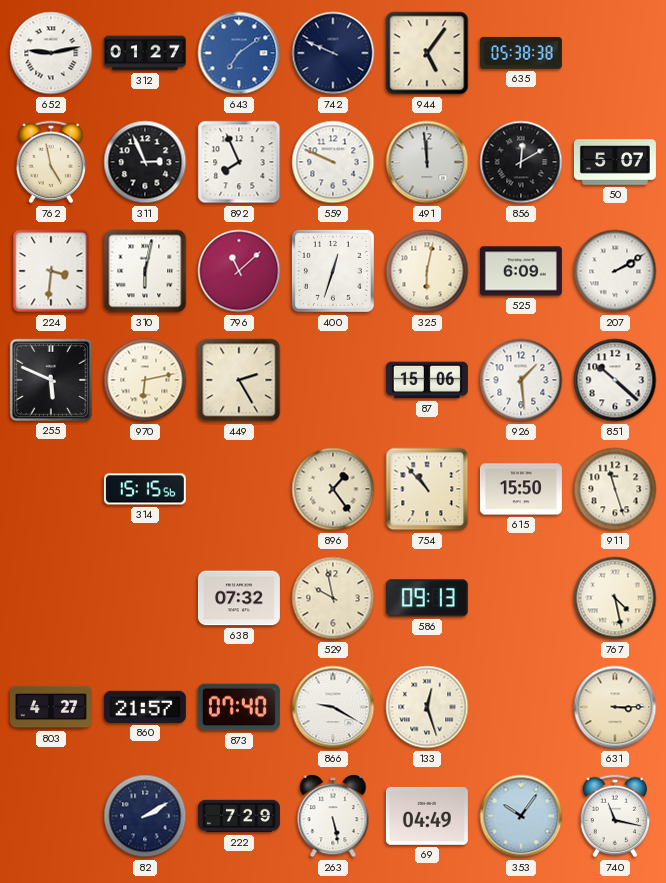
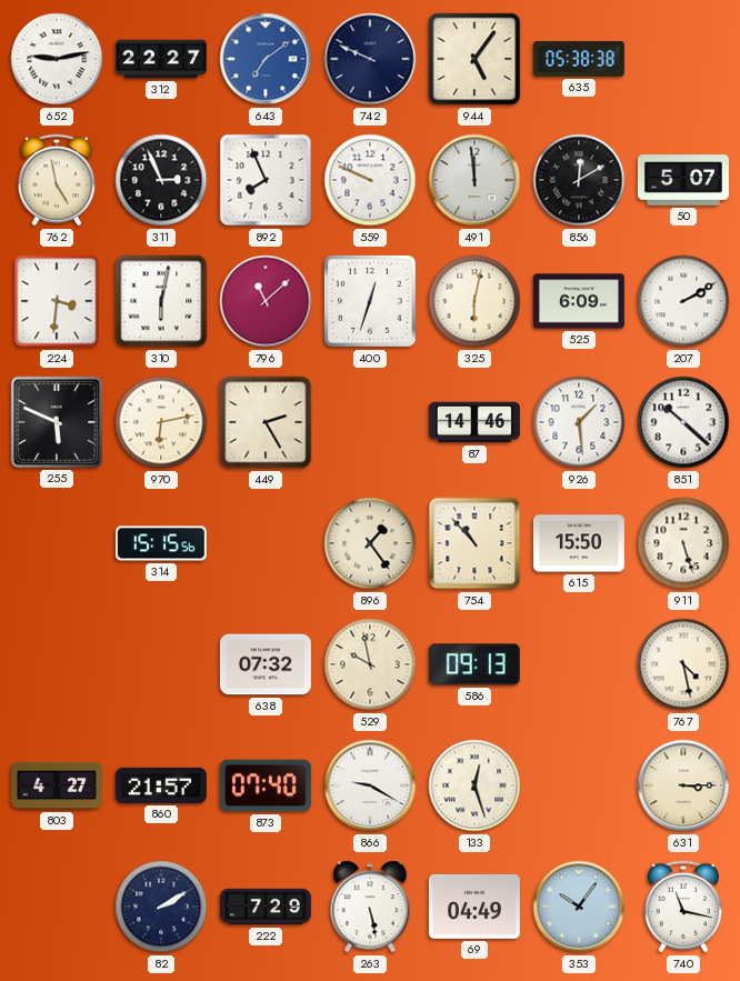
312: 01:27 -> 22:27 (161, 59)
87: 15:06 -> 14:46 (474, 422)
911: 11:27 -> 5:27 (683, 543)
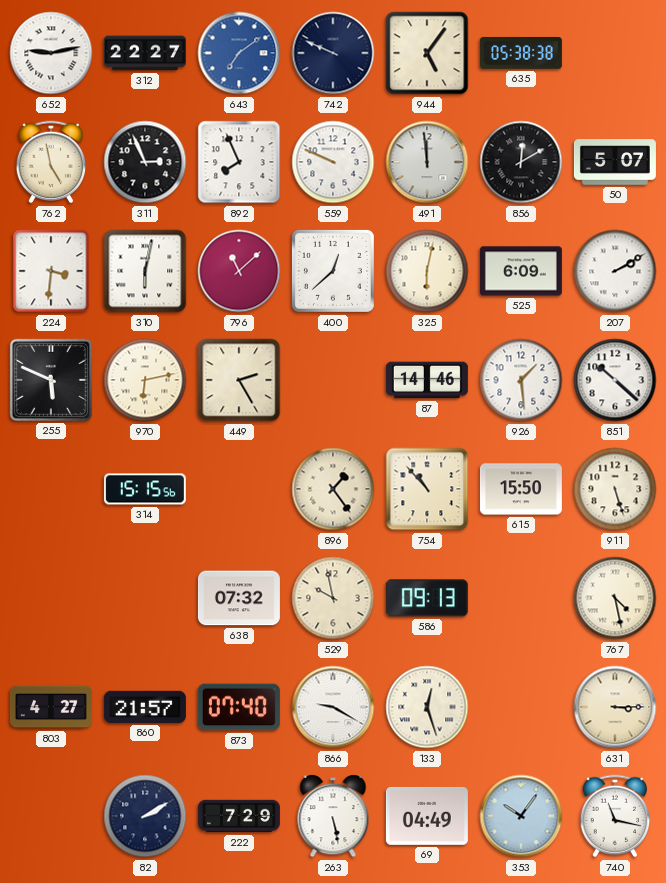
400: 12:33 -> 12:38 (333, 271)
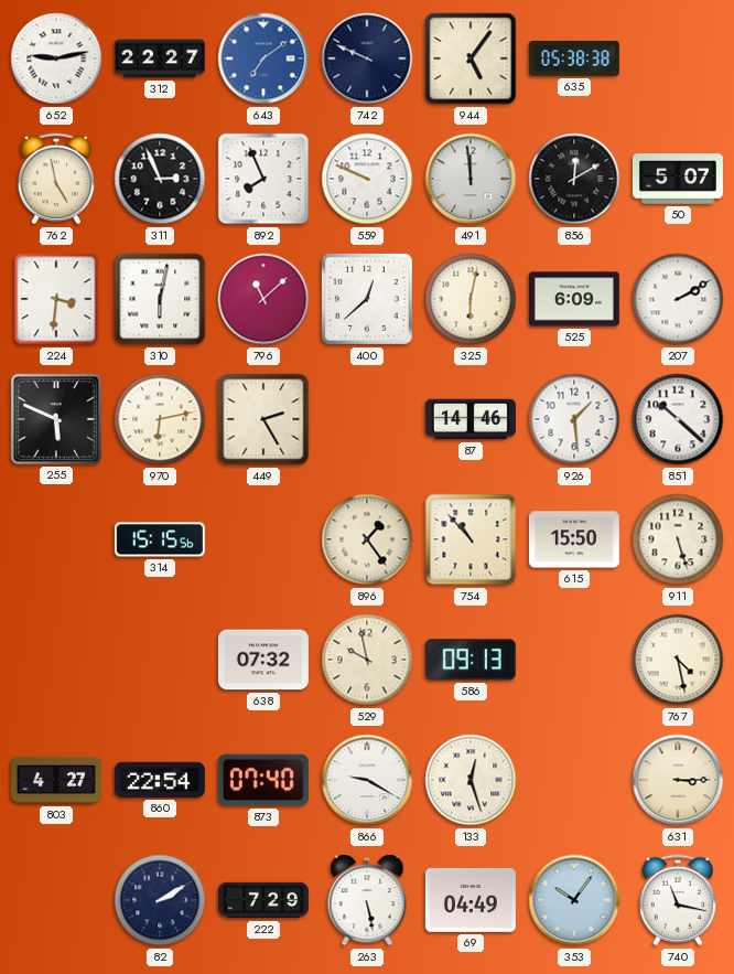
860: 21:57 -> 22:54 (160, 780)
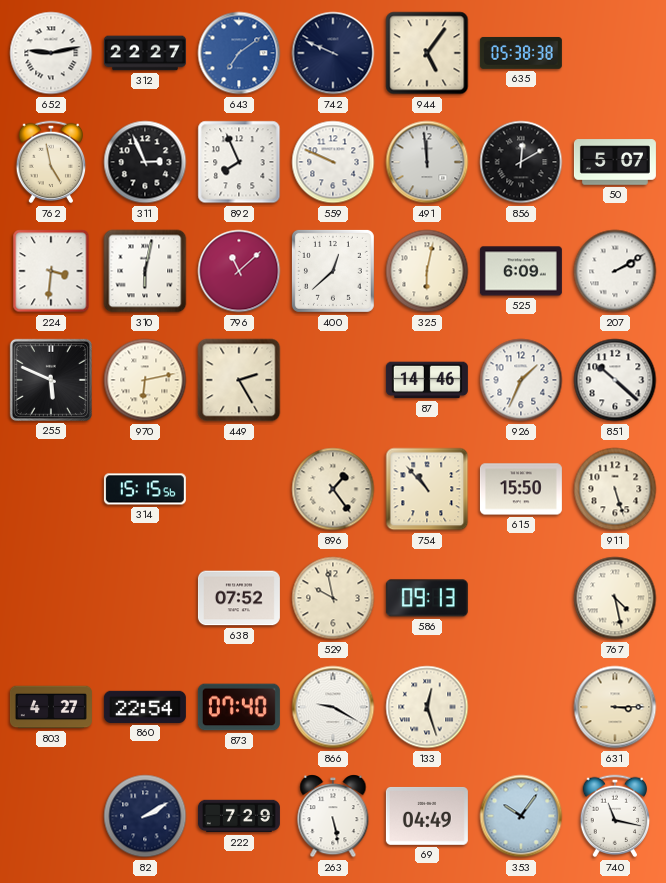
926: 1:29 -> 1:34 (521, 380)
638: 07:32 -> 07:52 (239, 598)
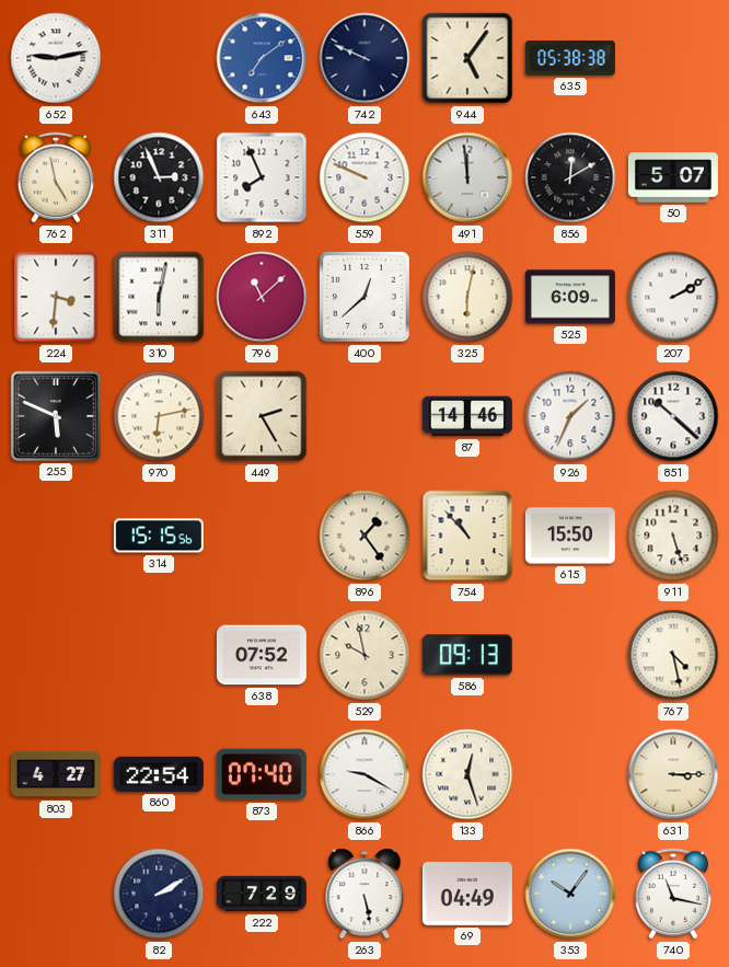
312: 22:27 -> none (145, 53)
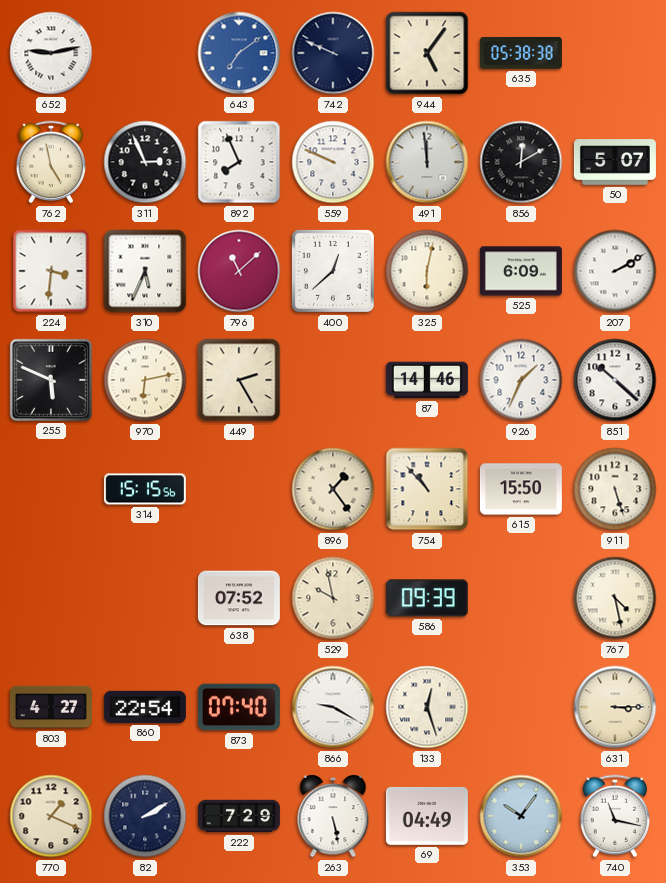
310: 6:02 -> 5:34 (145, 271)
586: 09:13 -> 09:39 (427, 598)
770: none -> 1:19 (51, 816)
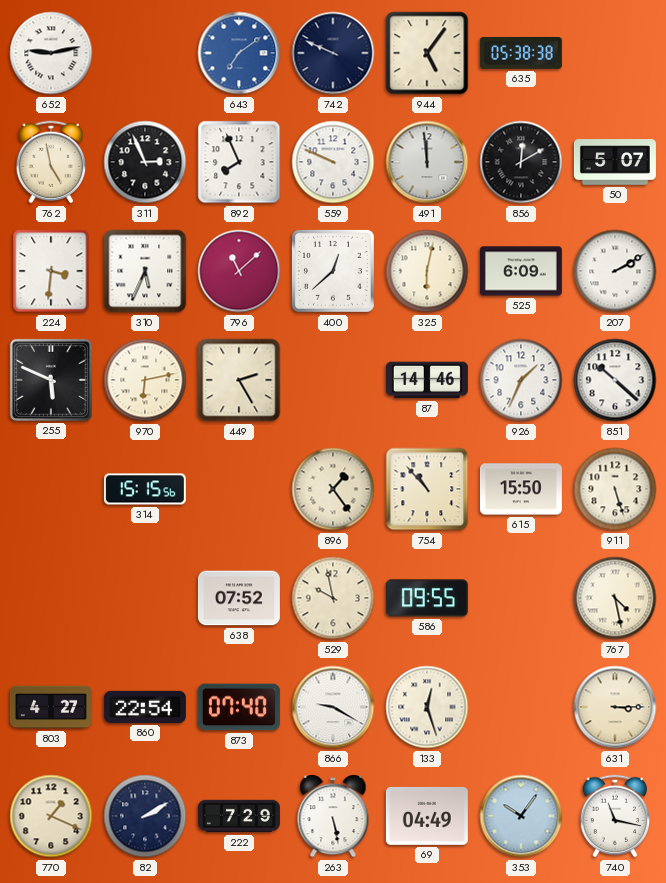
586: 09:39 -> 09:55 (427, 598)
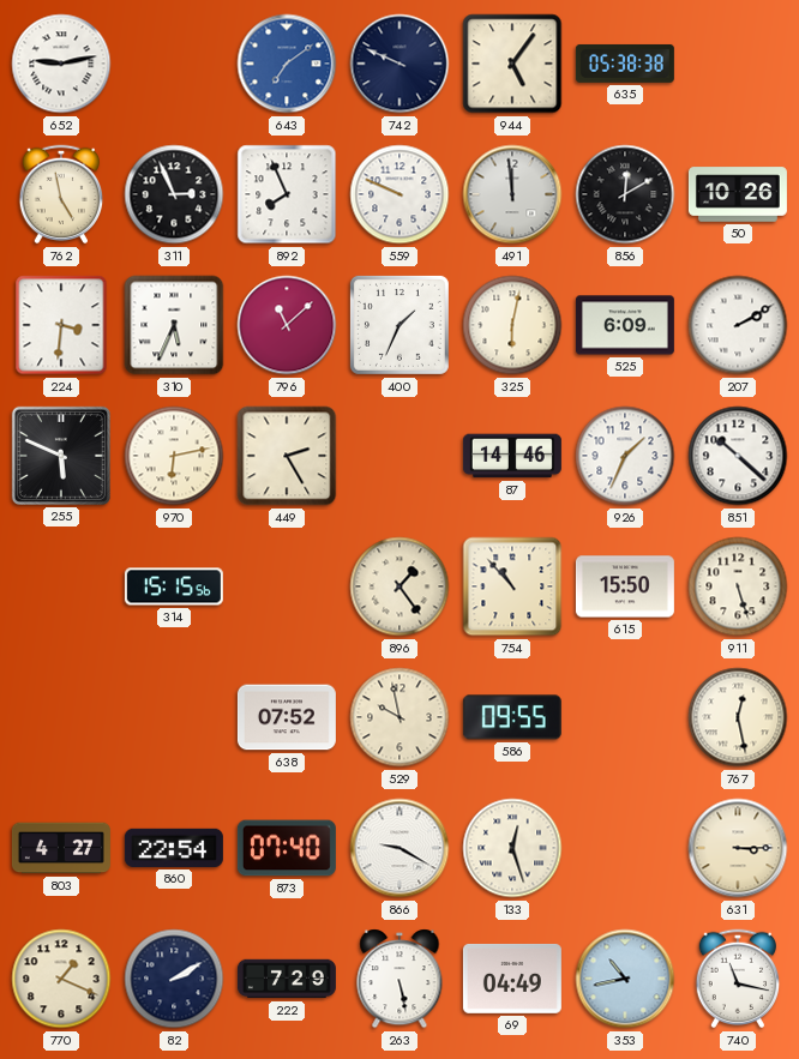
50: 5:07 -> 10:26 (738, 194)
400: 12:38 -> 1:34 (400, 325)
767: 4:28 -> 12:28 (738, 717)
353: 10:06 -> 10:43 (625, 979)
